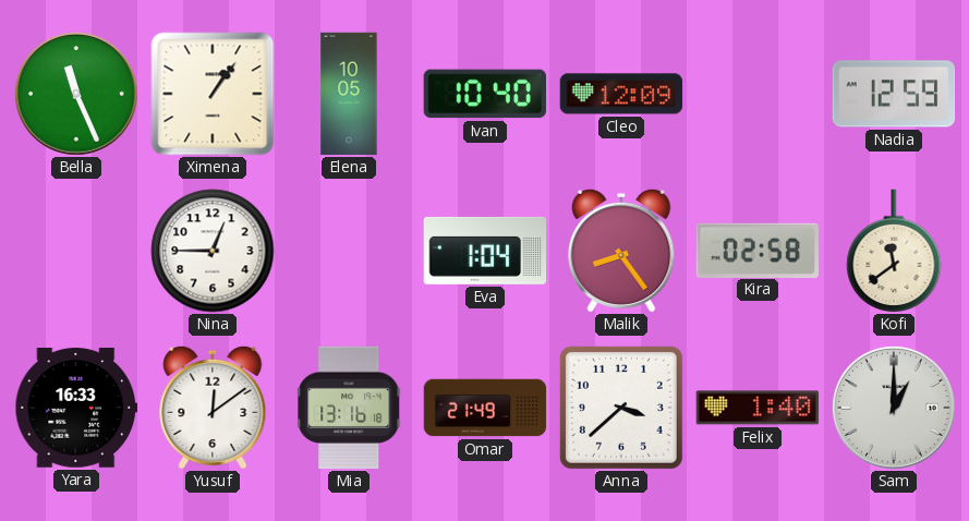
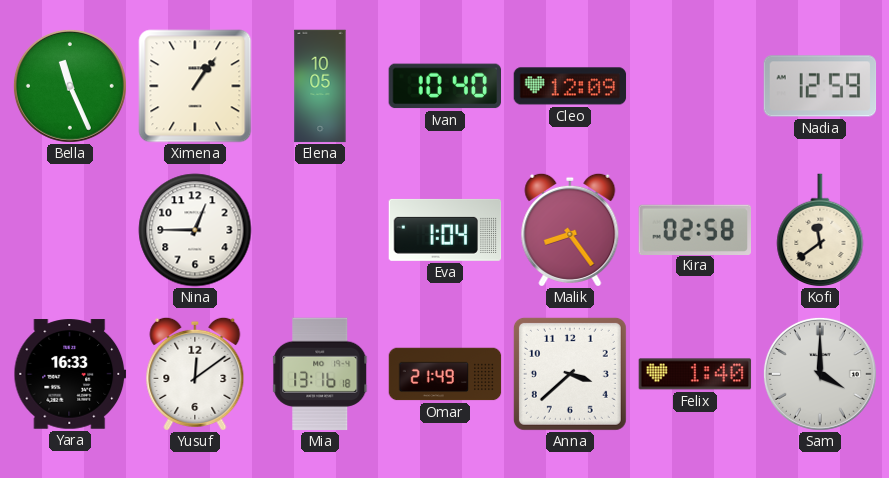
Sam: 1:00 -> 4:00 (820, 374)
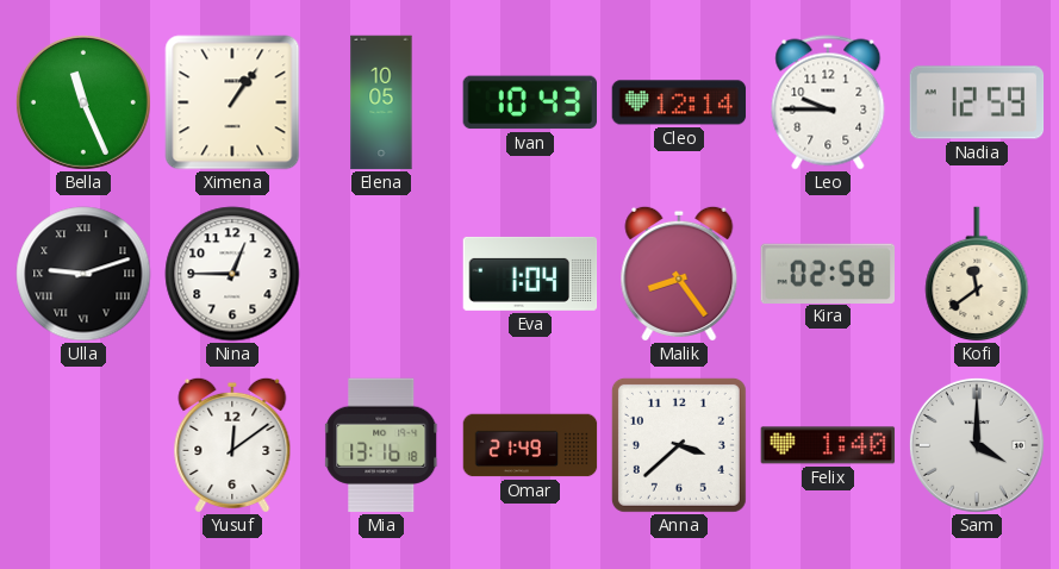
Ivan: 10:40 -> 10:43 (529, 102)
Cleo: 12:09 -> 12:14 (679, 102)
Leo: none -> 9:45 (828, 102)
Ulla: none -> 9:12 (83, 274)
Yara: 16:33 -> none (70, 374)
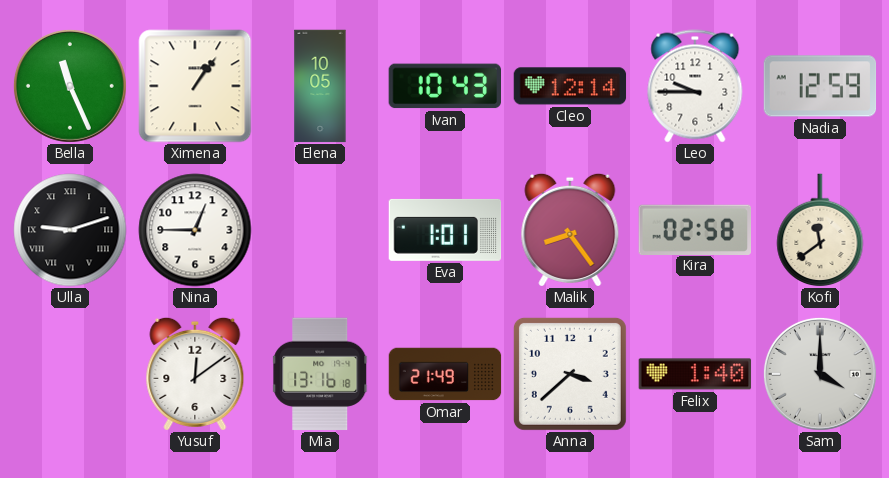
Eva: 1:04 -> 1:01 (445, 230)
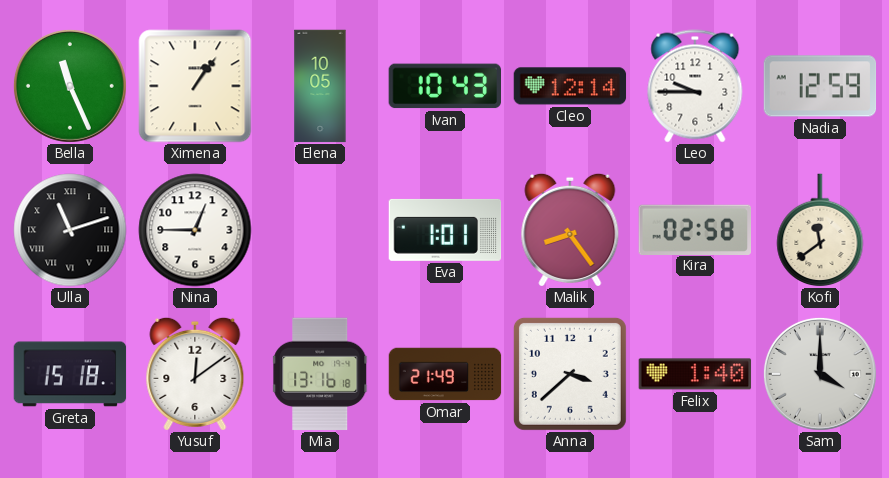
Ulla: 9:12 -> 11:12 (70, 230)
Greta: none -> 15:18 (70, 374)
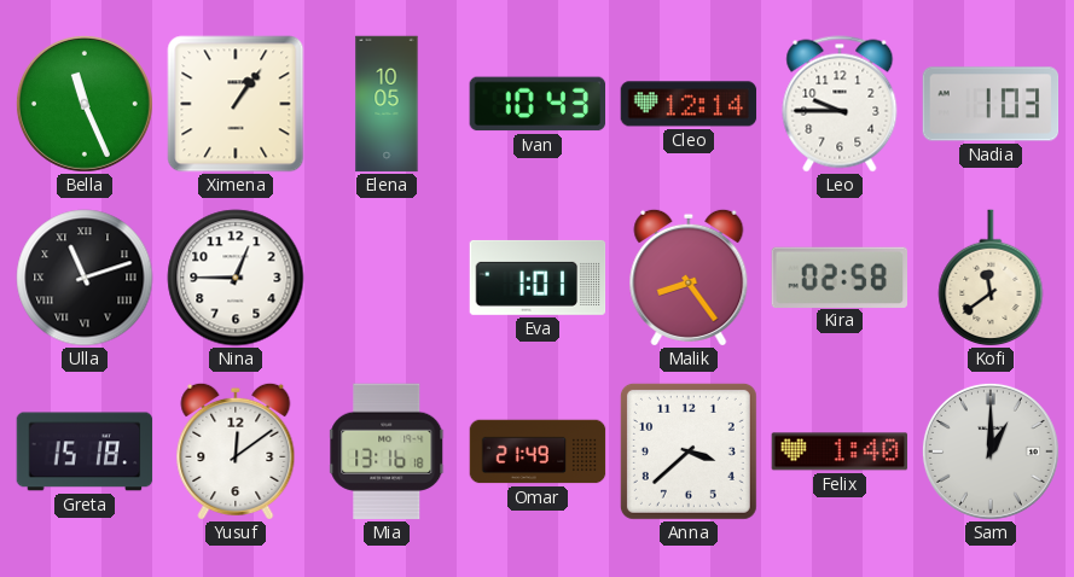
Nadia: 12:59 -> 1:03 (991, 104)
Sam: 4:00 -> 1:00 (991, 451)
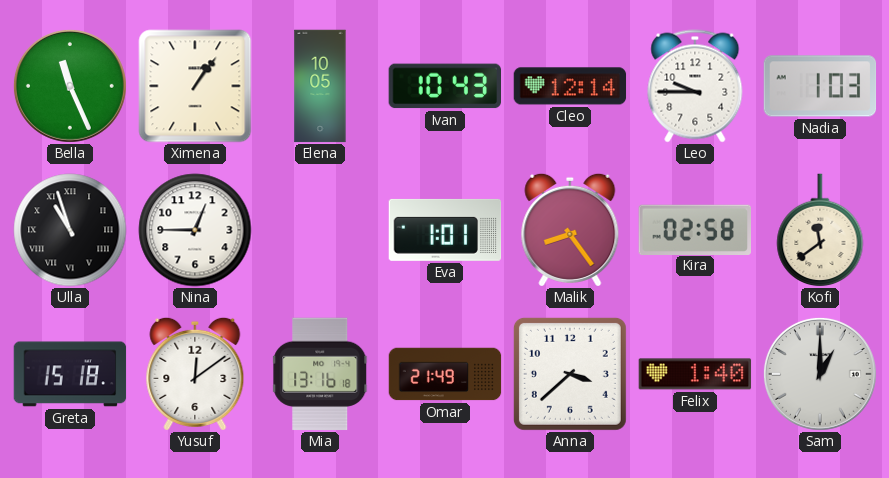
Ulla: 11:12 -> 10:57 (70, 230)
